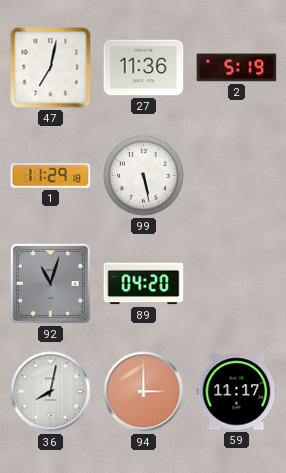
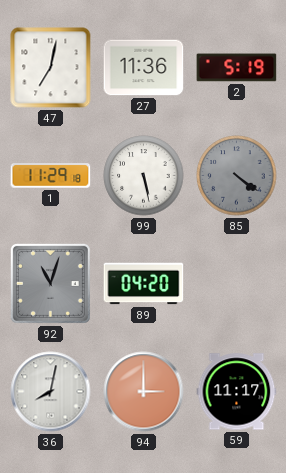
85: none -> 4:21 (237, 176)
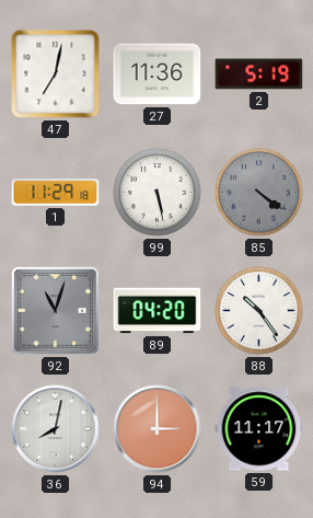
88: none -> 10:24 (259, 311)
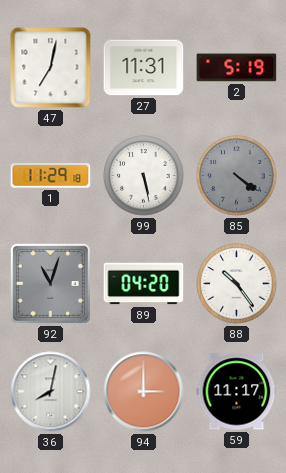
27: 11:36 -> 11:31 (144, 68)
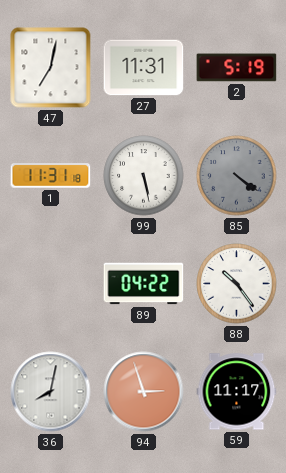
1: 11:29 -> 11:31 (51, 176)
92: 11:03 -> none (50, 283)
89: 04:20 -> 04:22 (144, 284)
94: 3:00 -> 2:57 (144, 392)
